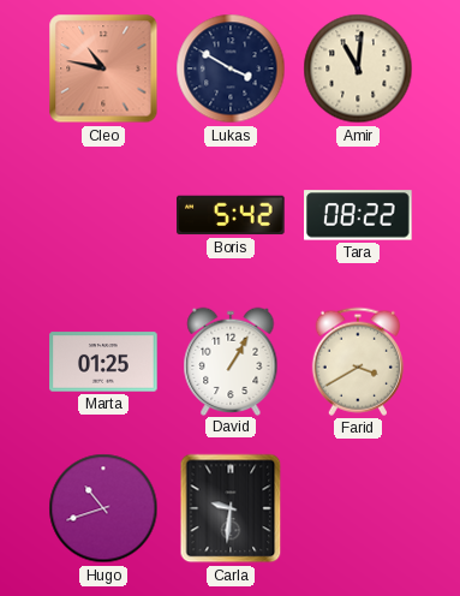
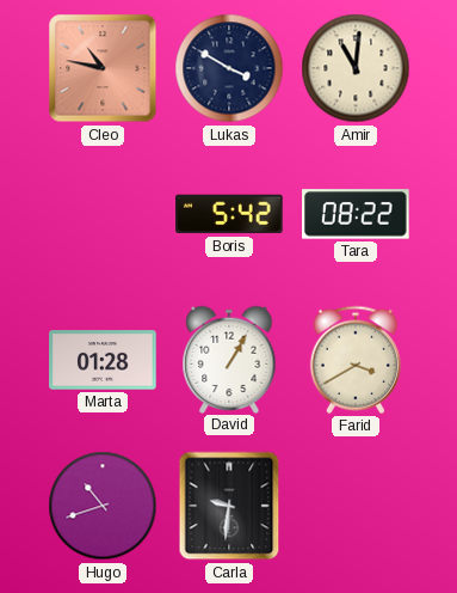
Marta: 01:25 -> 01:28 (103, 360)
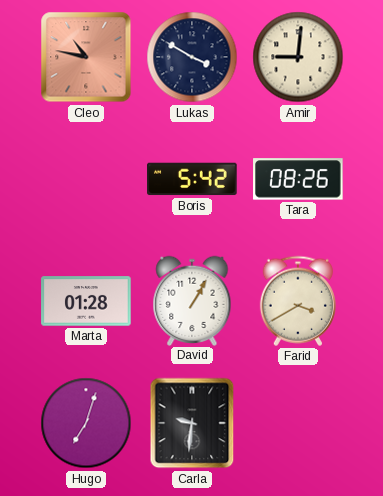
Amir: 11:01 -> 9:01 (298, 57)
Tara: 08:22 -> 08:26 (298, 179)
Hugo: 10:42 -> 7:03 (86, 423)
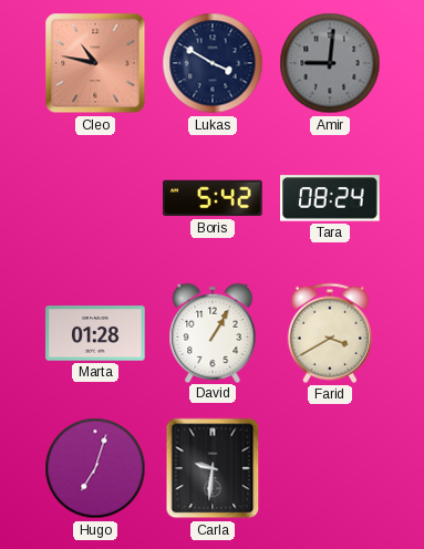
Amir dial: cream -> grey (330, 63)
Tara: 08:26 -> 08:24 (330, 198)
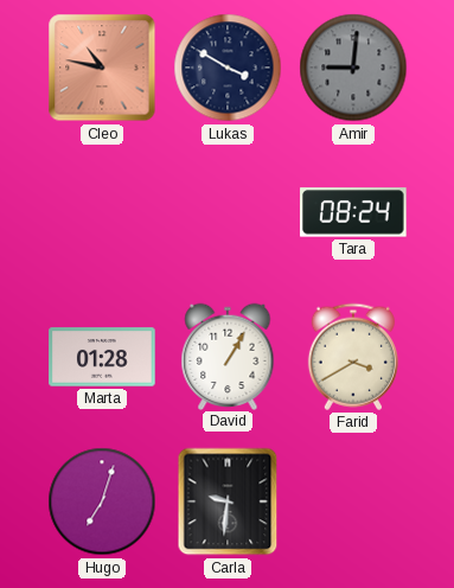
Boris: 5:42 -> none (213, 198)
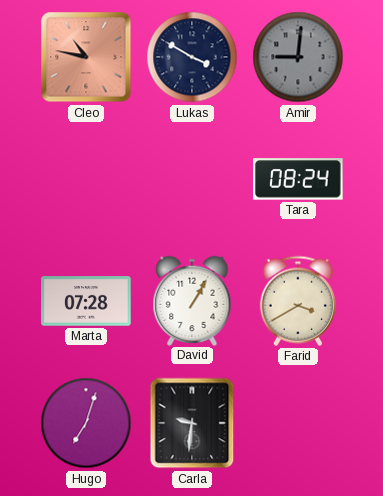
Marta: 01:28 -> 07:28 (86, 301)
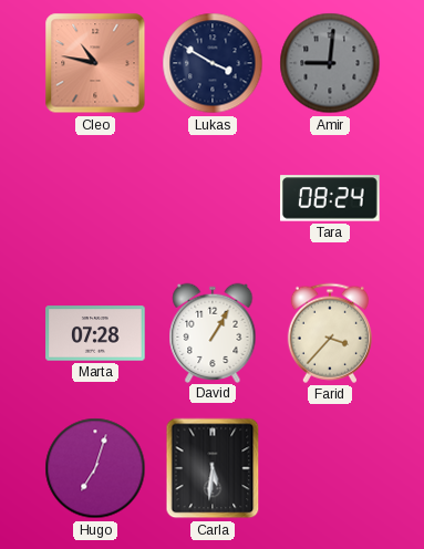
Farid: 3:40 -> 3:37 (330, 333)
Carla: 9:31 -> 5:31 (213, 468)
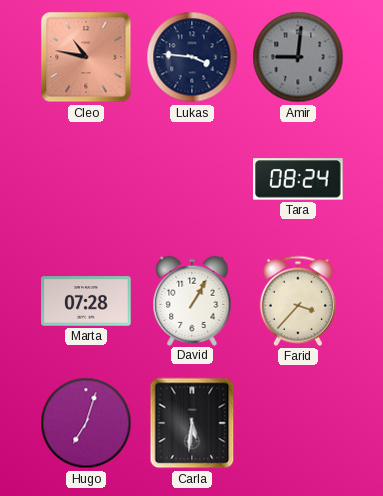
Lukas: 3:50 -> 3:46 (192, 57)
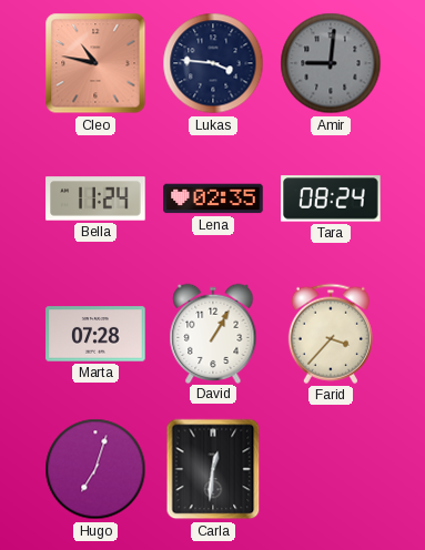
Bella: none -> 11:24 (95, 198)
Lena: none -> 02:35 (213, 198)
Carla: 5:31 -> 12:31 (213, 469)
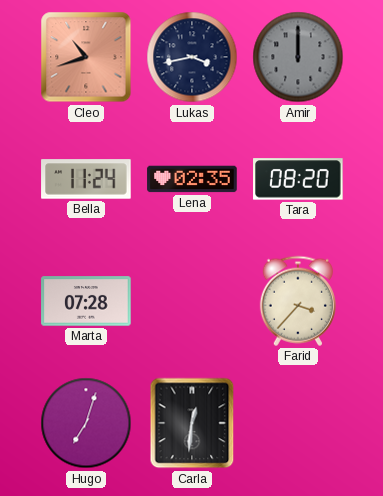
Cleo: 10:47 -> 10:42 (86, 57)
Lukas: 3:46 -> 3:43 (192, 57)
Amir: 9:01 -> 12:00 (298, 57)
Tara: 08:24 -> 08:20 (298, 179)
David: 1:05 -> none (213, 333)
